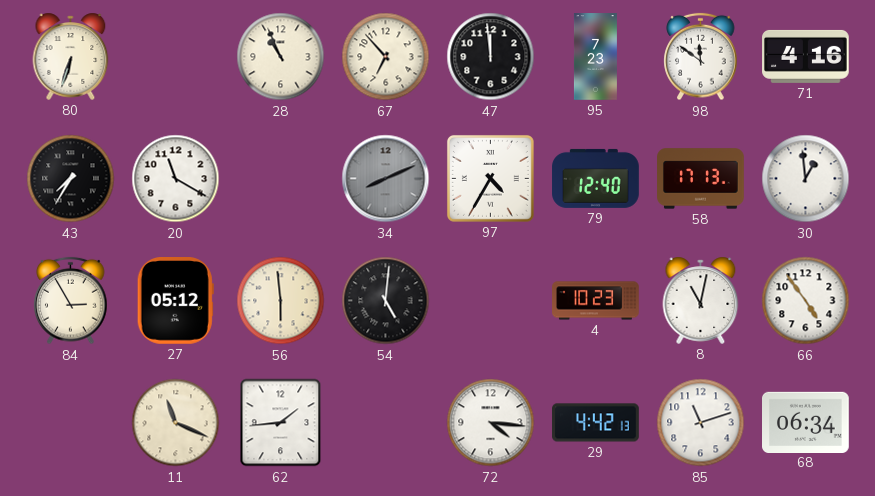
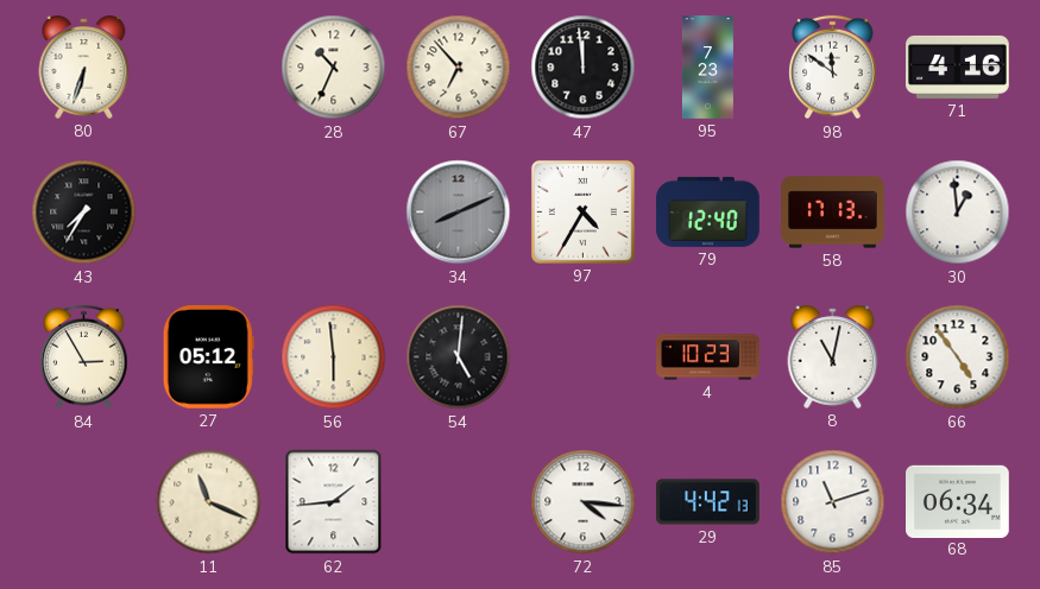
28: 10:56 -> 10:34 (334, 68)
20: 11:20 -> none (176, 179)
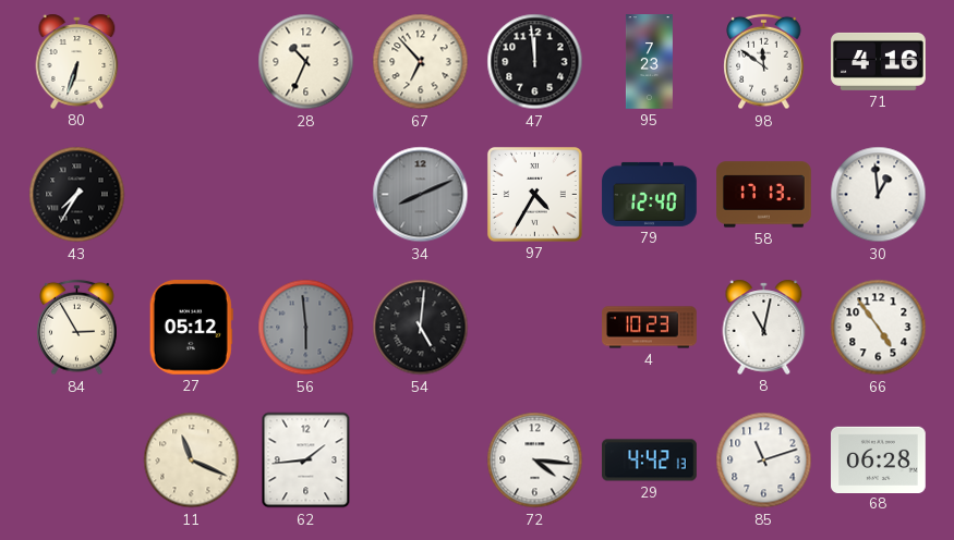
56 dial: cream -> grey (306, 328)
68: 06:34 -> 06:28 (879, 459)
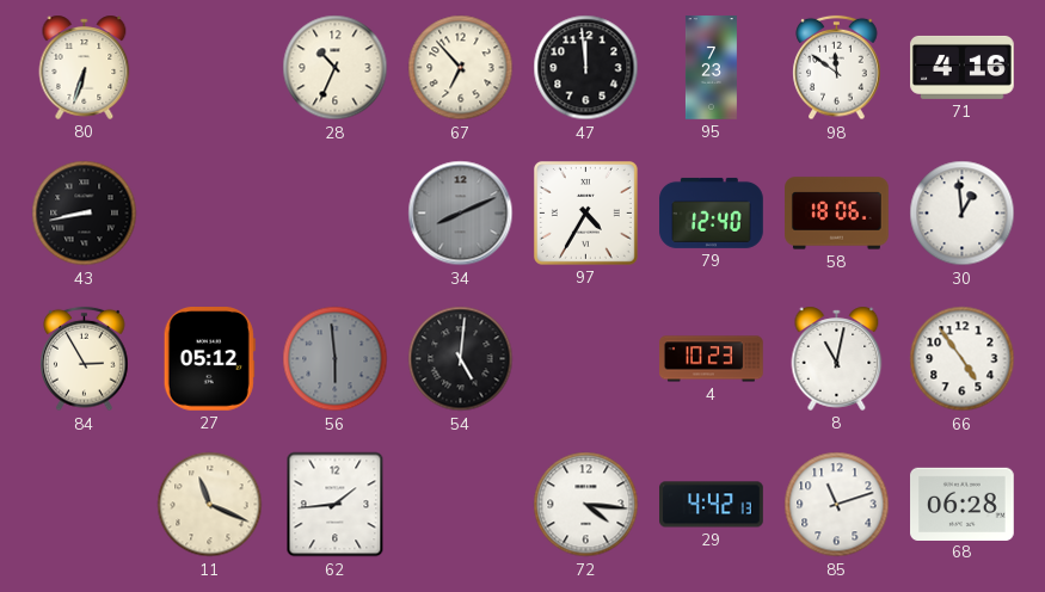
43: 7:35 -> 8:43 (85, 214)
58: 17:13 -> 18:06 (837, 214)
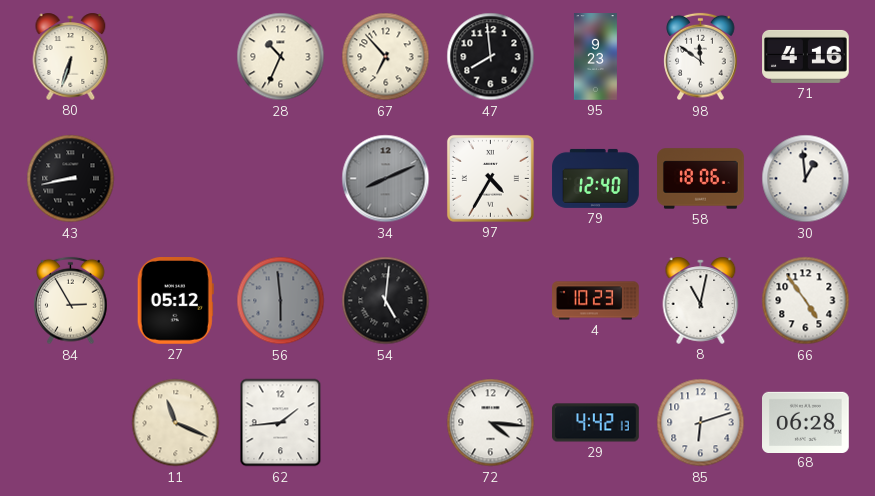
47: 11:59 -> 7:59 (491, 57)
95: 7:23 -> 9:23 (595, 57)
85: 11:12 -> 6:12 (701, 423)
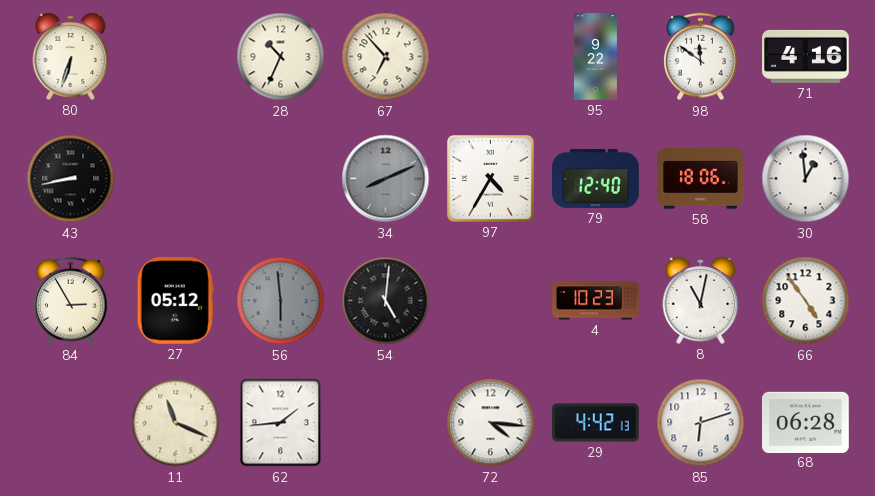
47: 7:59 -> none (491, 57)
95: 9:23 -> 9:22 (595, 57)
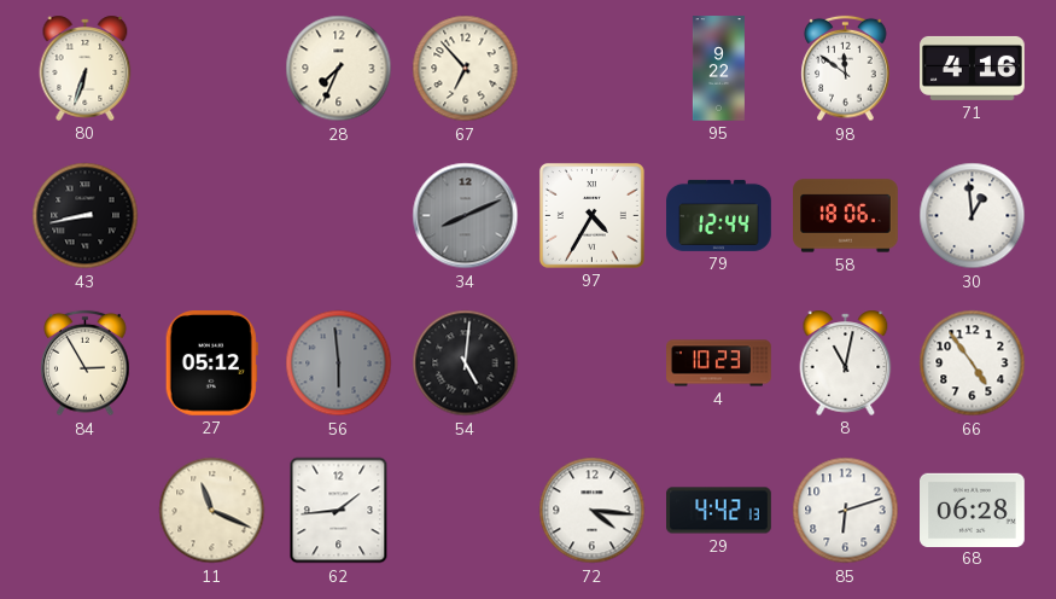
28: 10:34 -> 7:34 (339, 69)
79: 12:40 -> 12:44 (719, 215)
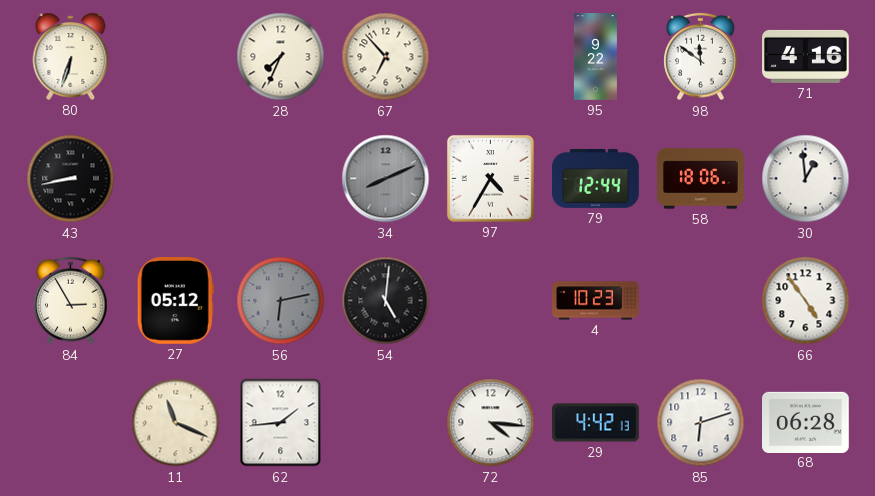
56: 5:59 -> 6:13 (281, 301)
8: 11:02 -> none (846, 362)
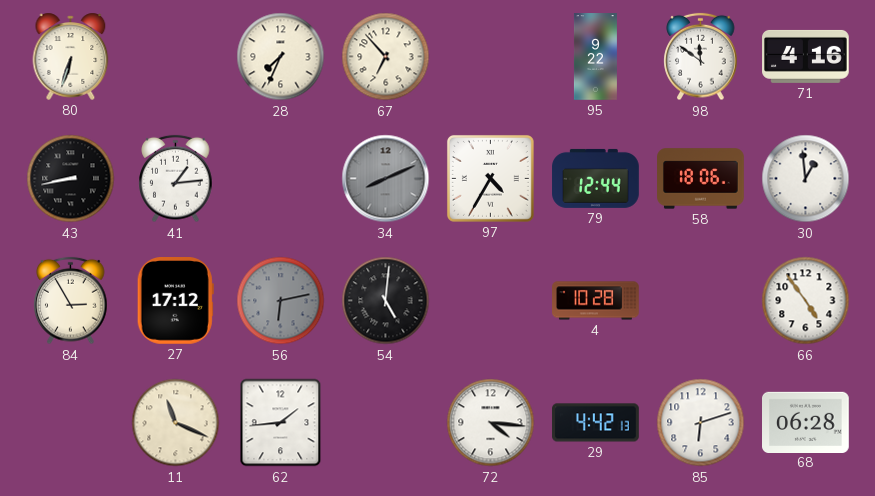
41: none -> 1:14 (176, 179)
27: 05:12 -> 17:12 (175, 301)
4: 10:23 -> 10:28 (596, 301)
